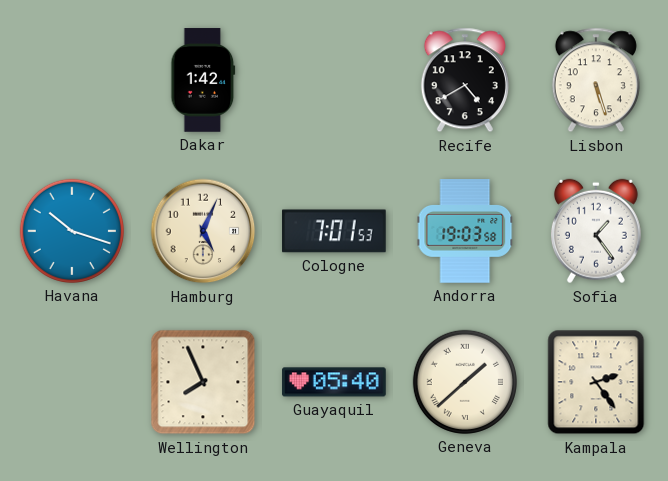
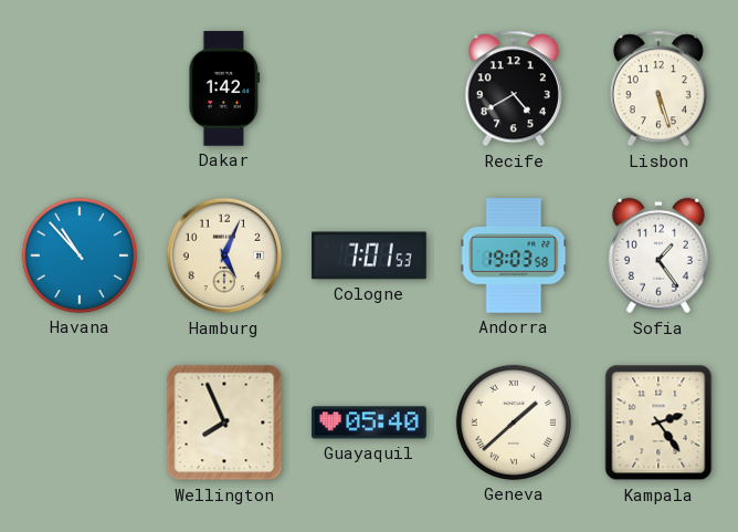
Havana: 10:18 -> 10:53 (80, 255)
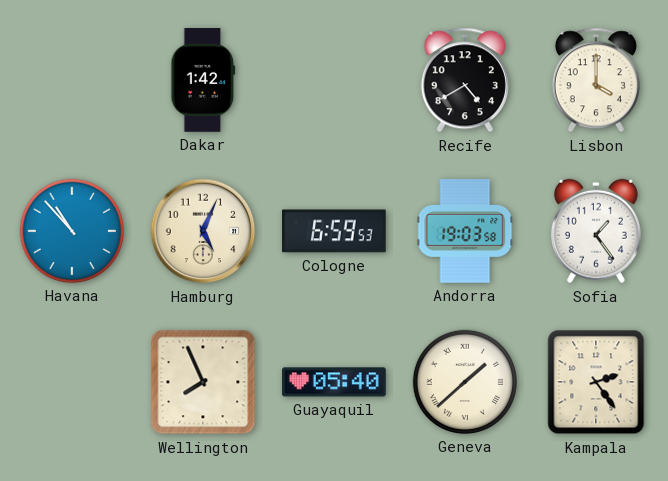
Lisbon: 5:27 -> 4:00 (596, 80)
Cologne: 7:01 -> 6:59 (334, 231)
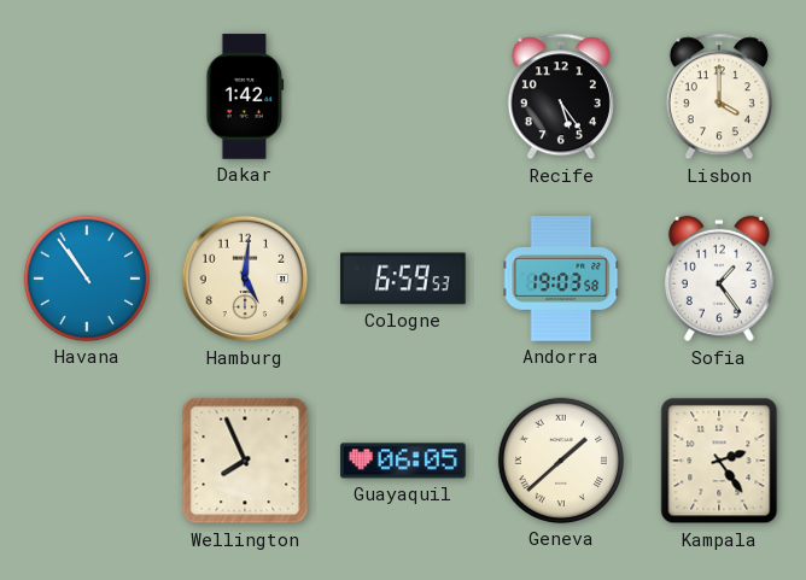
Recife: 4:40 -> 5:24 (561, 96)
Havana: 10:53 -> 10:54 (87, 279)
Hamburg: 5:04 -> 5:01 (245, 279)
Guayaquil: 05:40 -> 06:05 (403, 461)
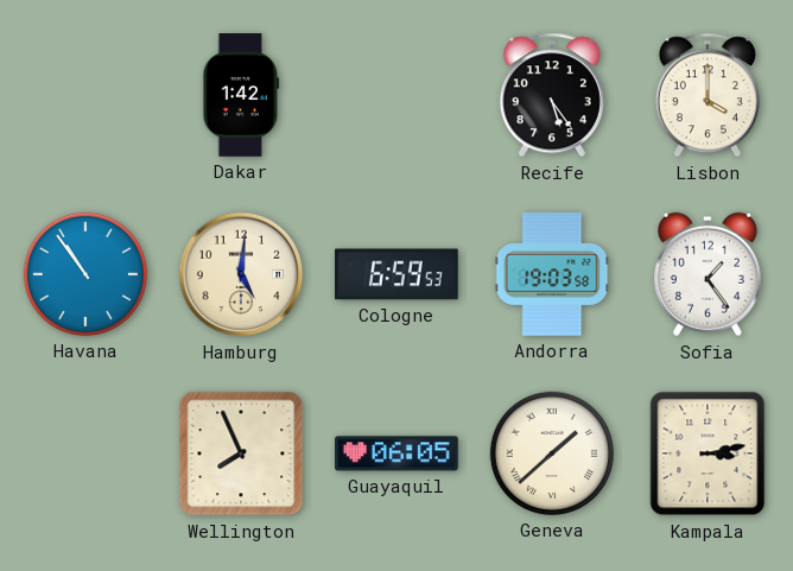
Kampala: 2:24 -> 3:13 (708, 453)
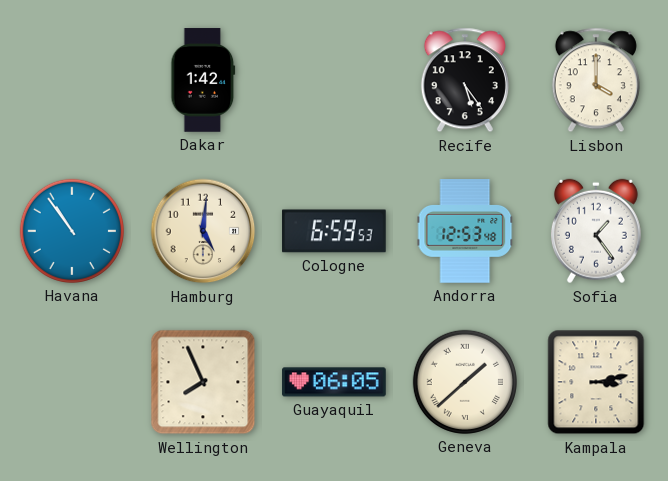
Andorra: 19:03 -> 12:53 (465, 231)
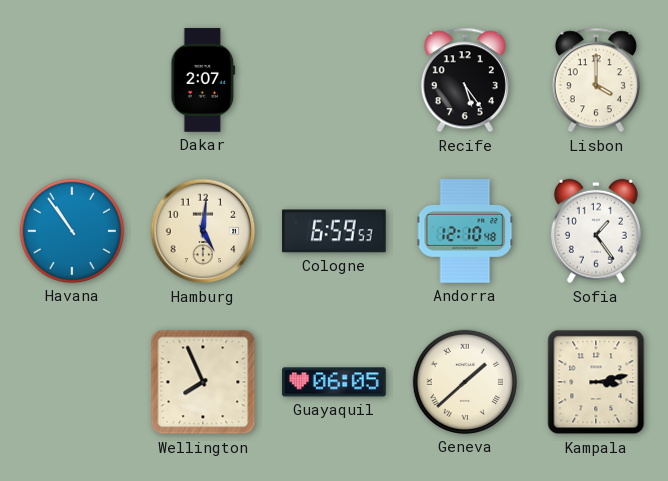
Dakar: 1:42 -> 2:07 (203, 80)
Andorra: 12:53 -> 12:10 (465, 231)
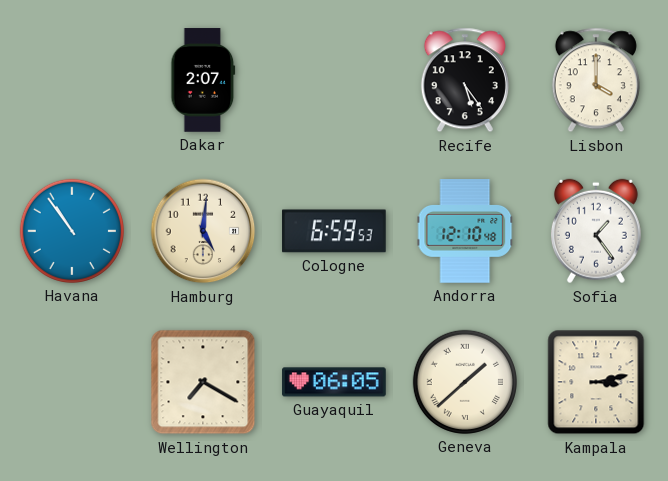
Wellington: 7:56 -> 7:20 (203, 382)
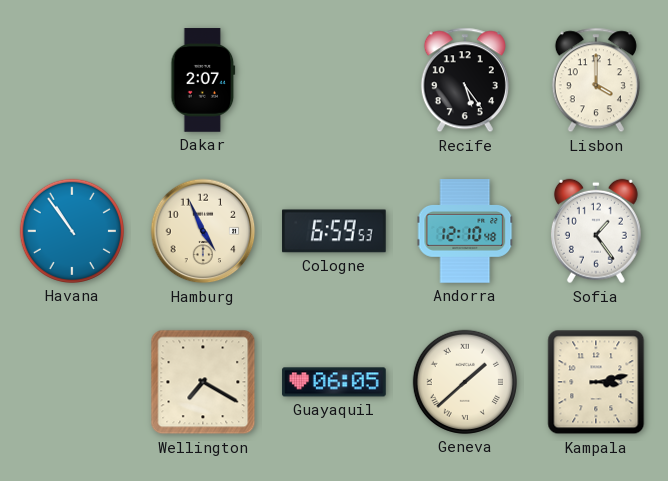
Hamburg: 5:01 -> 4:56 (203, 231)
